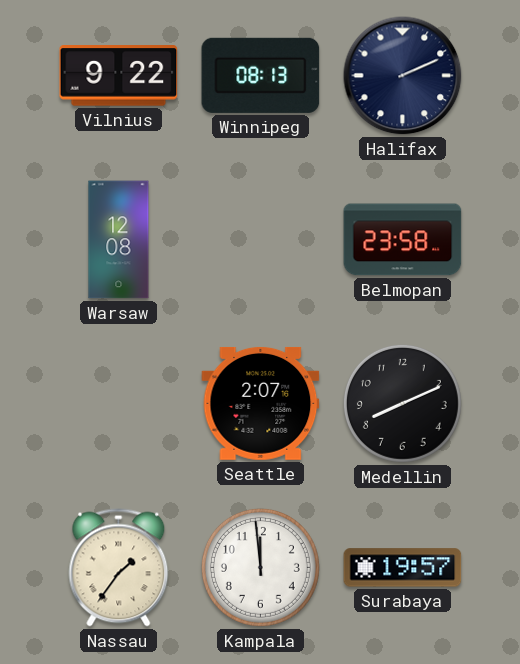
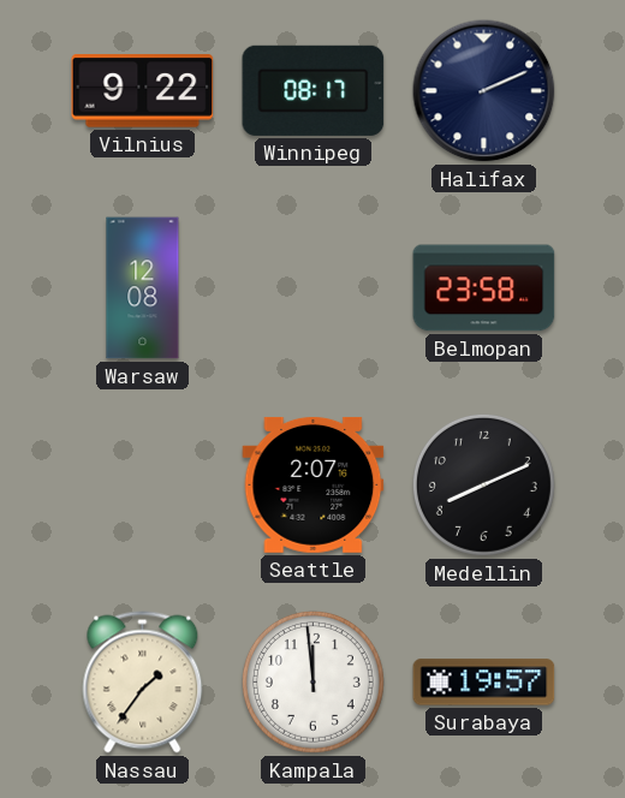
Winnipeg: 08:13 -> 08:17 (314, 90)
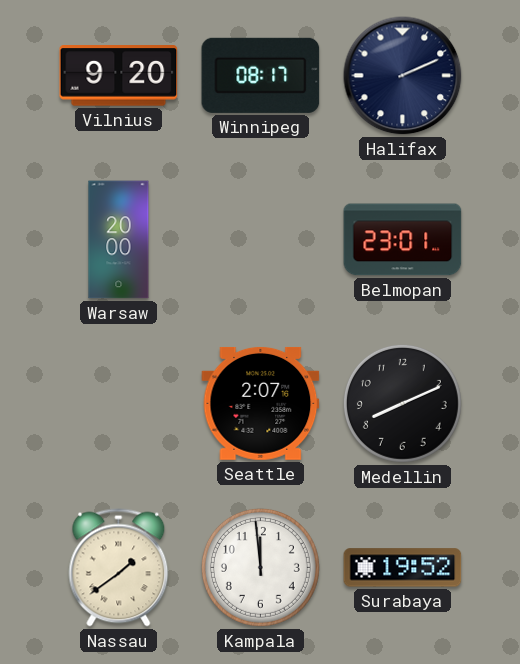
Vilnius: 9:22 -> 9:20 (119, 76)
Warsaw: 12:08 -> 20:00 (119, 240)
Belmopan: 23:58 -> 23:01 (403, 240)
Nassau: 1:36 -> 1:39 (119, 568)
Surabaya: 19:57 -> 19:52 (403, 568)
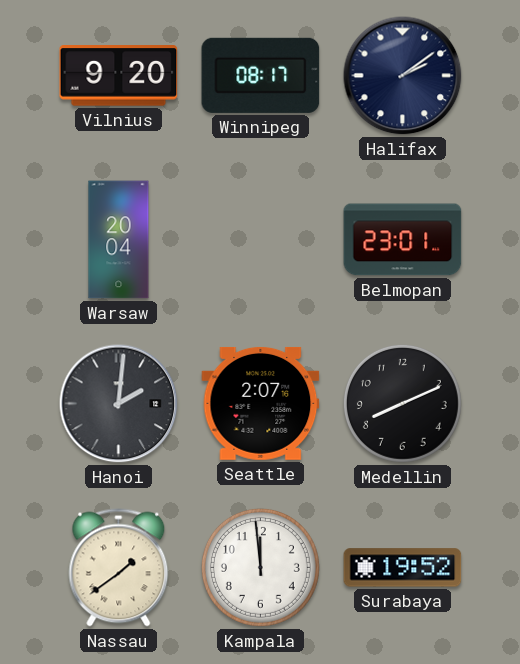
Halifax: 2:11 -> 2:09 (403, 76)
Warsaw: 20:00 -> 20:04 (119, 240)
Hanoi: none -> 2:01 (119, 404)
